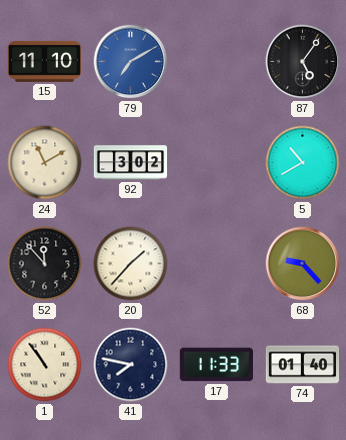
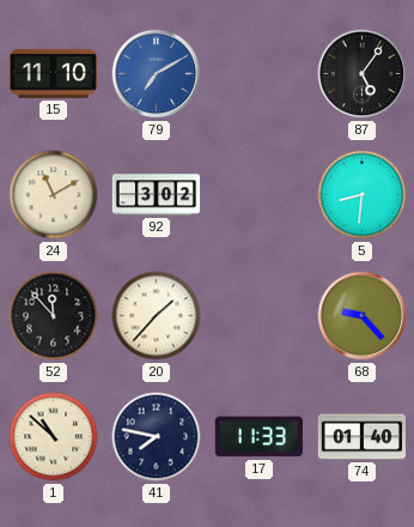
5: 10:40 -> 8:31 (363, 195)
1: 10:54 -> 10:52 (54, 437)
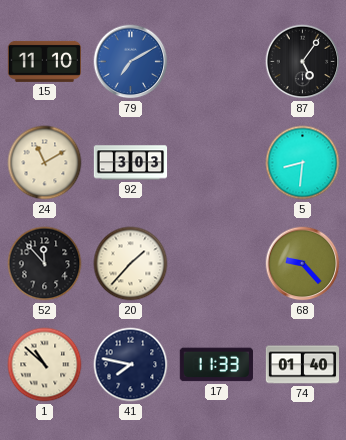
92: 3:02 -> 3:03 (131, 163)
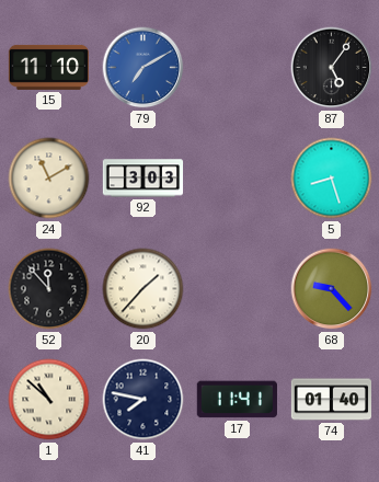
5: 8:31 -> 8:27 (332, 179)
17: 11:33 -> 11:41 (237, 400)
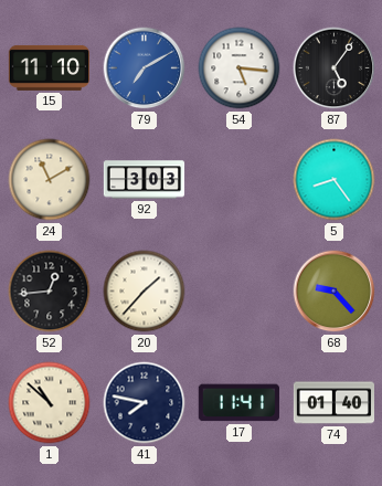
54: none -> 5:16 (240, 68)
5: 8:27 -> 8:24 (335, 180)
52: 11:53 -> 12:44 (50, 292)
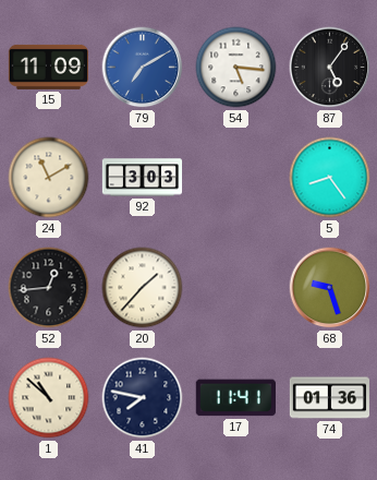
15: 11:10 -> 11:09 (48, 67)
68: 9:23 -> 9:27 (330, 288)
74: 01:40 -> 01:36 (329, 398)
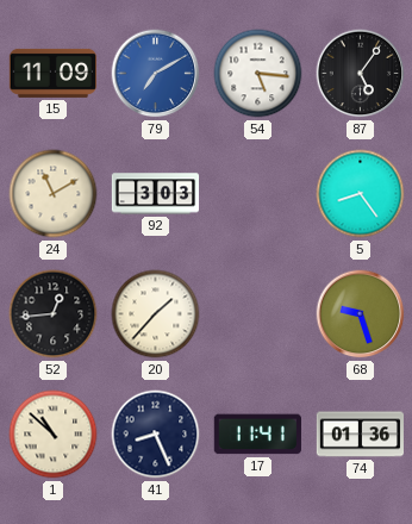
41: 7:47 -> 8:26 (156, 435)
